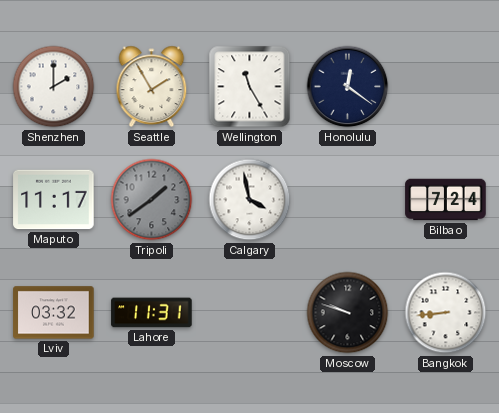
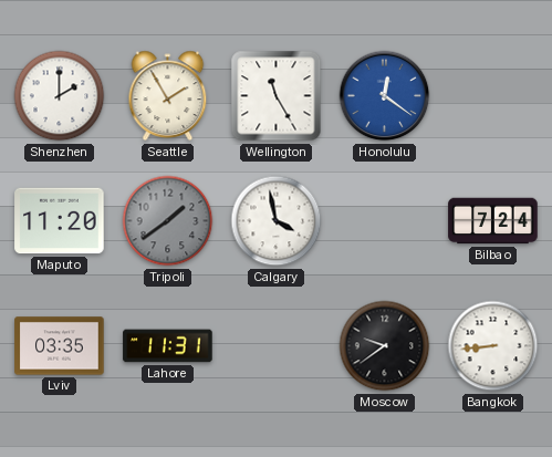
Honolulu dial: navy -> blue (385, 96)
Maputo: 11:17 -> 11:20 (60, 221)
Lviv: 03:32 -> 03:35 (60, 346)
Moscow: 9:48 -> 9:39 (385, 346)
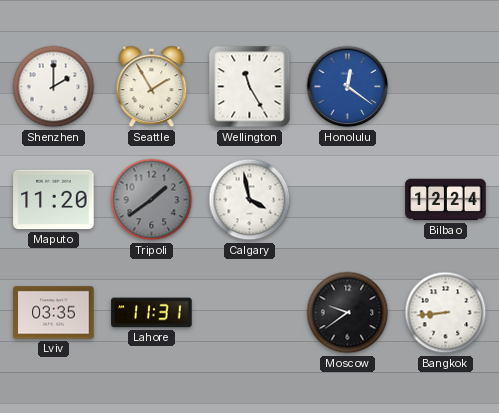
Bilbao: 7:24 -> 12:24 (446, 200)
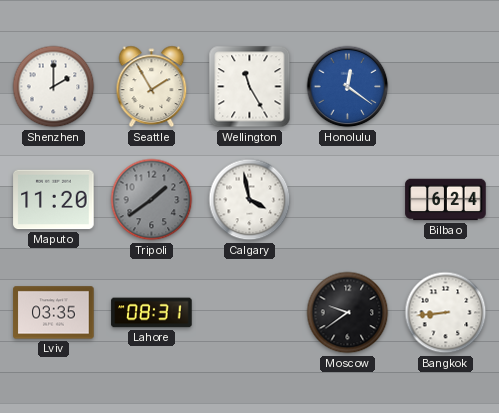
Bilbao: 12:24 -> 6:24 (446, 200)
Lahore: 11:31 -> 08:31 (152, 313)
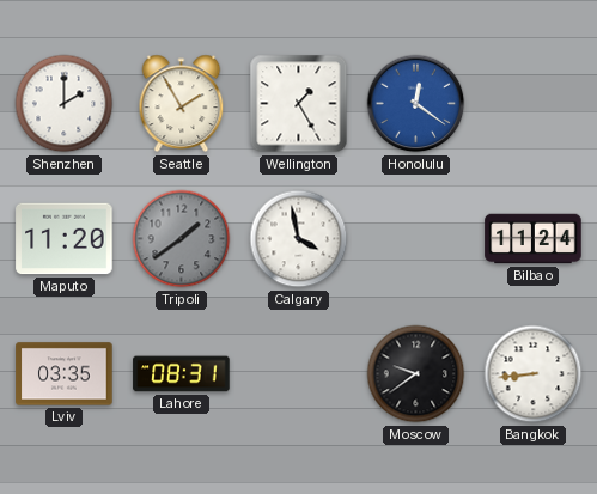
Wellington: 11:25 -> 1:25 (299, 104)
Bilbao: 6:24 -> 11:24 (534, 239)
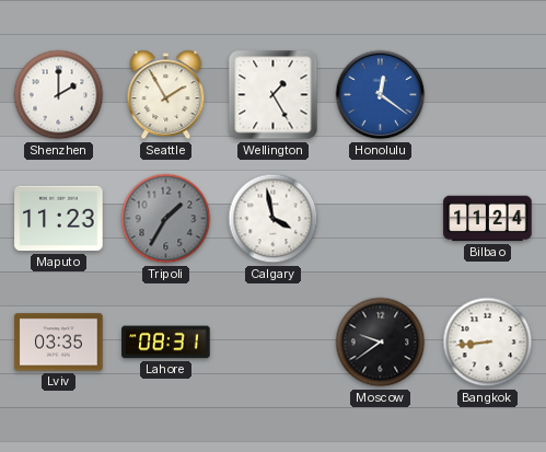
Maputo: 11:20 -> 11:23 (59, 219)
Tripoli: 1:39 -> 1:35 (166, 219)
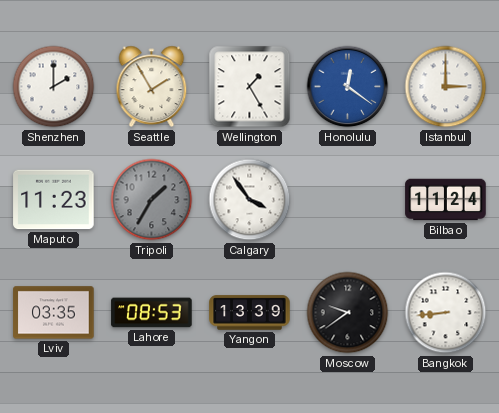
Istanbul: none -> 3:00 (446, 87)
Calgary: 3:58 -> 3:54 (250, 200)
Lahore: 08:31 -> 08:53 (152, 313)
Yangon: none -> 13:39 (250, 313)
